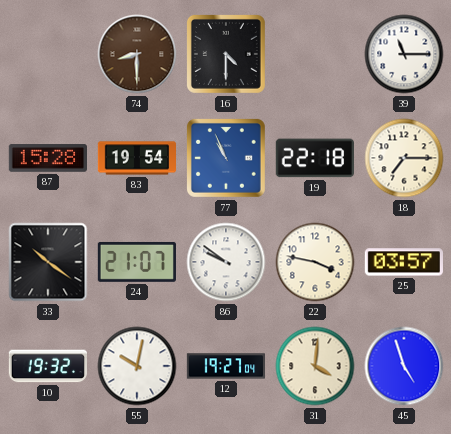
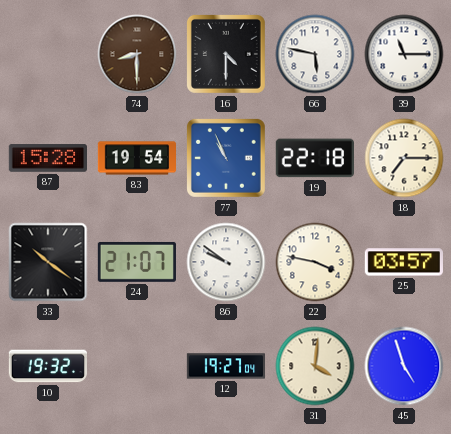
66: none -> 5:47 (315, 54)
55: 10:02 -> none (137, 366)
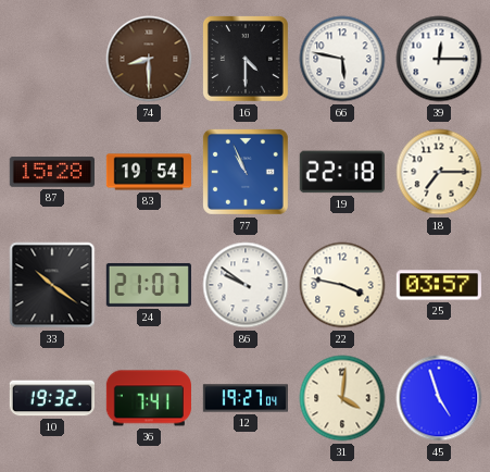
39: 11:15 -> 12:15 (439, 59)
36: none -> 7:41 (148, 398)
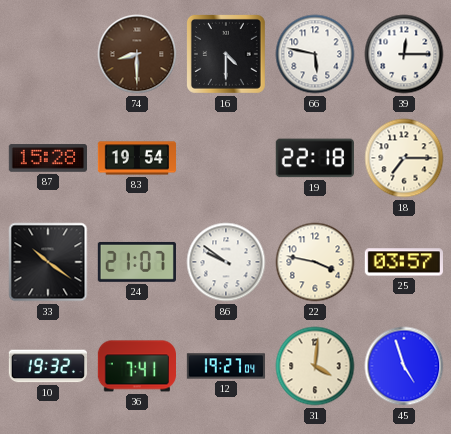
77: 10:56 -> none (246, 172)
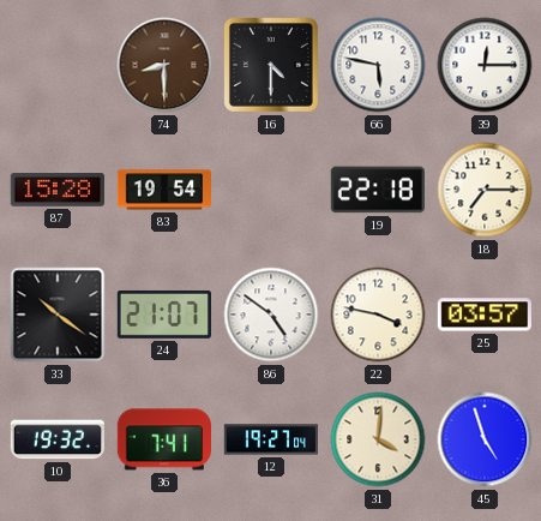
86: 9:51 -> 4:51 (271, 315)
